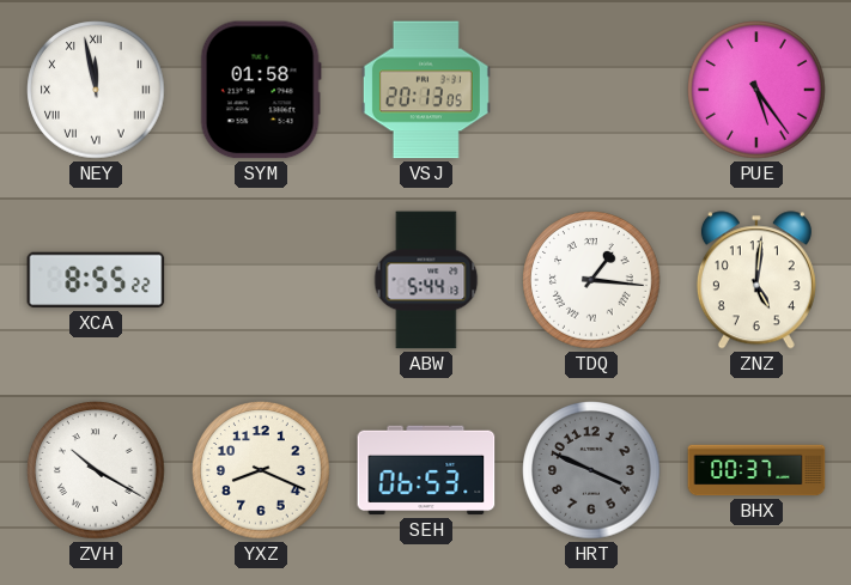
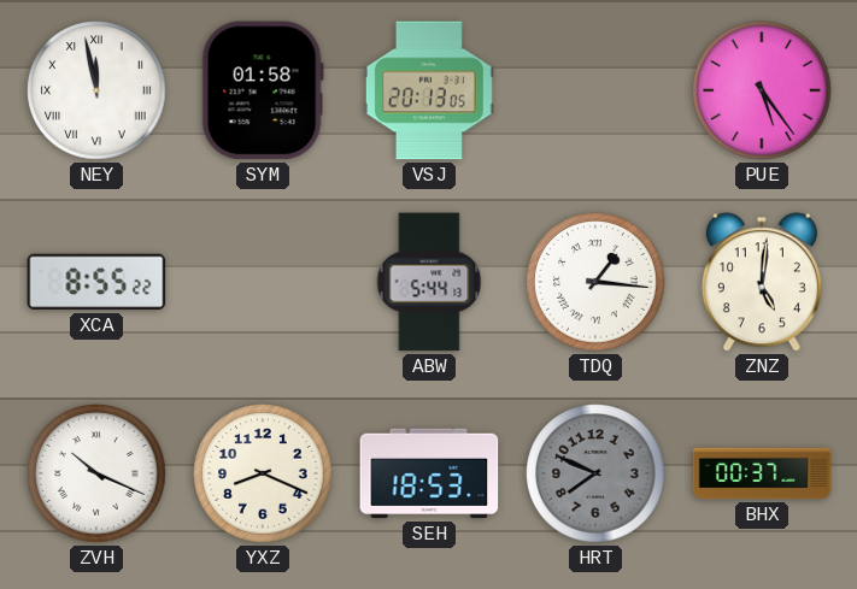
ZVH: 10:20 -> 10:19 (96, 473)
SEH: 06:53 -> 18:53 (429, 473)
HRT: 3:49 -> 7:49 (595, 473)
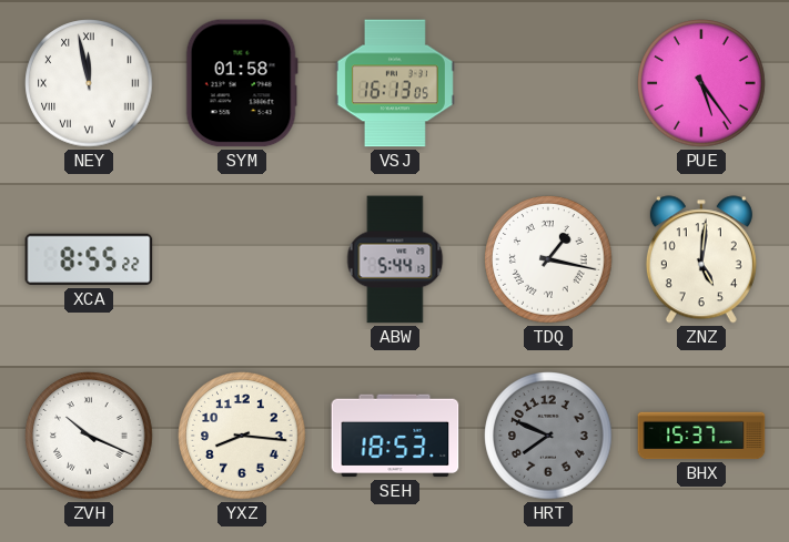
VSJ: 20:13 -> 16:13 (395, 83)
TDQ: 1:16 -> 1:17 (548, 259)
YXZ: 8:19 -> 8:16 (242, 436)
BHX: 00:37 -> 15:37 (701, 436)
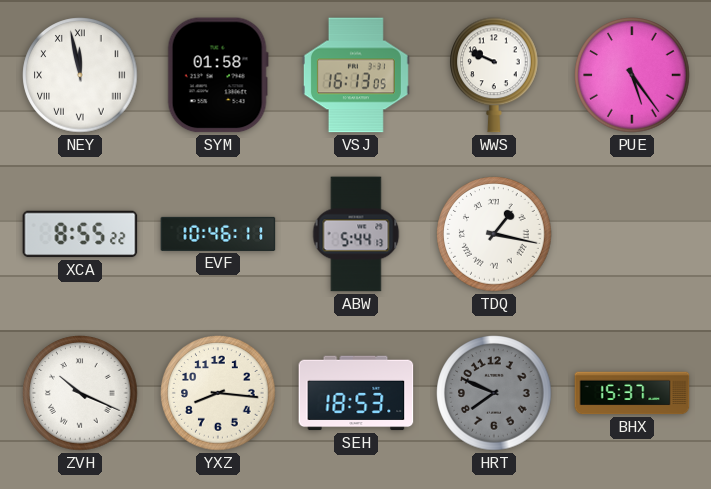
WWS: none -> 9:49 (495, 75)
EVF: none -> 10:46 (218, 234)
ZNZ: 5:01 -> none (701, 259)
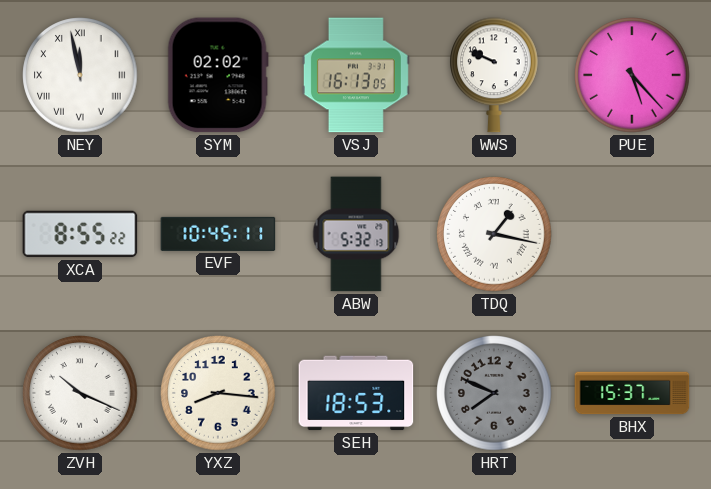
SYM: 01:58 -> 02:02 (218, 75)
PUE: 5:24 -> 5:23 (632, 75)
EVF: 10:46 -> 10:45 (218, 234)
ABW: 5:44 -> 5:32 (356, 234)
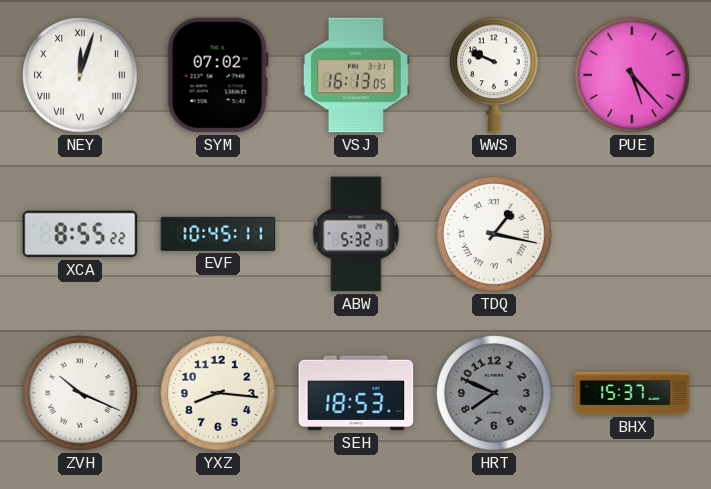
NEY: 11:58 -> 12:03 (80, 75)
SYM: 02:02 -> 07:02 (218, 75)
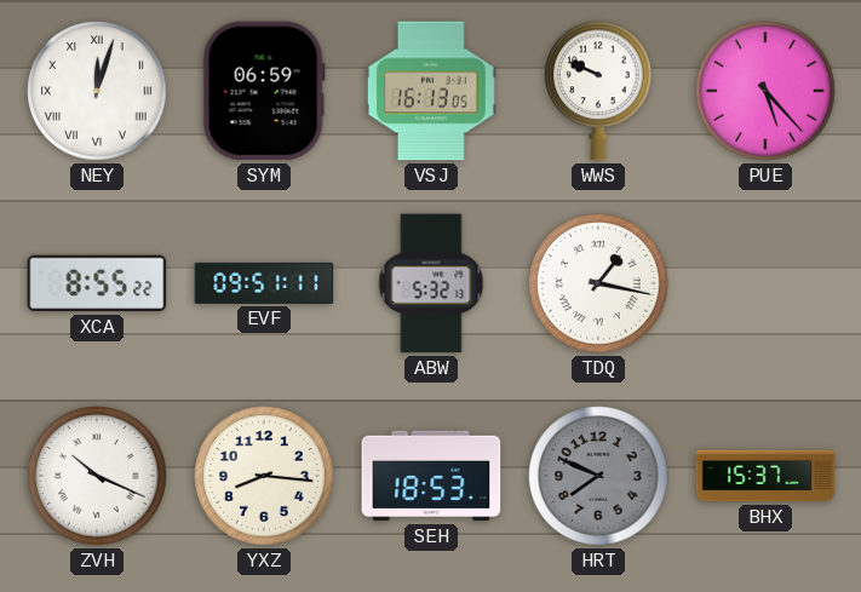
SYM: 07:02 -> 06:59 (264, 91)
EVF: 10:45 -> 09:51 (264, 283)
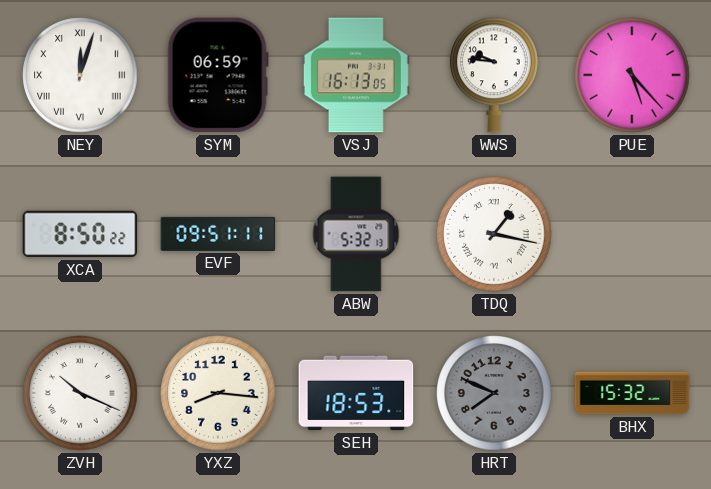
WWS: 9:49 -> 9:46 (495, 75)
XCA: 8:55 -> 8:50 (80, 234)
BHX: 15:37 -> 15:32 (632, 393)
